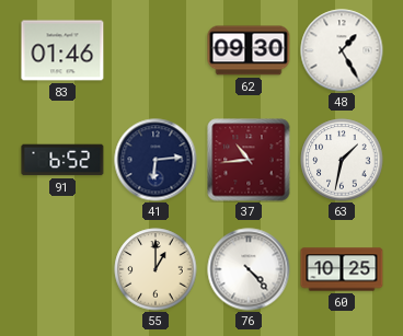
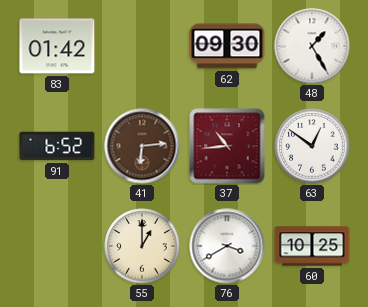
83: 01:46 -> 01:42 (57, 46)
41 dial: navy -> brown (142, 146)
63: 1:32 -> 12:51 (312, 146)
76: 4:23 -> 3:40 (227, 246)
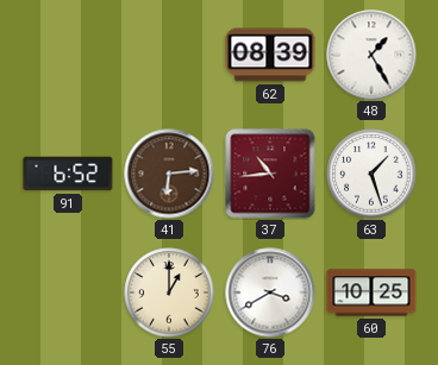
83: 01:42 -> none (57, 46)
62: 09:30 -> 08:39 (270, 55)
63: 12:51 -> 1:27 (371, 174)
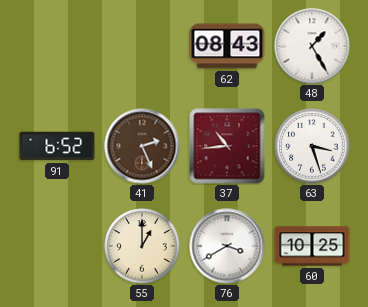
62: 08:39 -> 08:43 (227, 46)
41: 6:14 -> 2:26 (142, 146)
63: 1:27 -> 3:27 (312, 146)
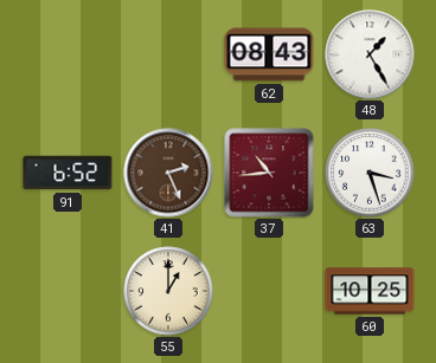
76: 3:40 -> none (227, 246)
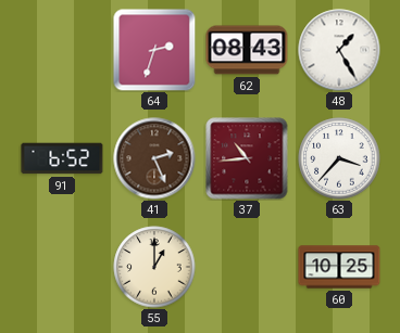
64: none -> 2:33 (154, 50)
63: 3:27 -> 3:37 (339, 158)
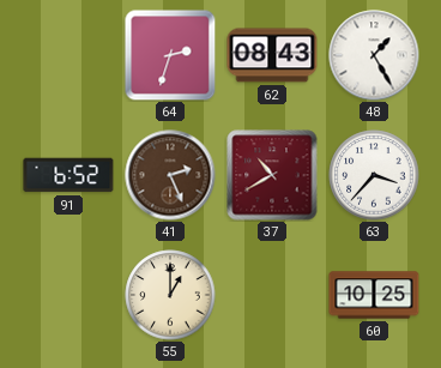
37: 10:44 -> 10:40 (272, 175)
